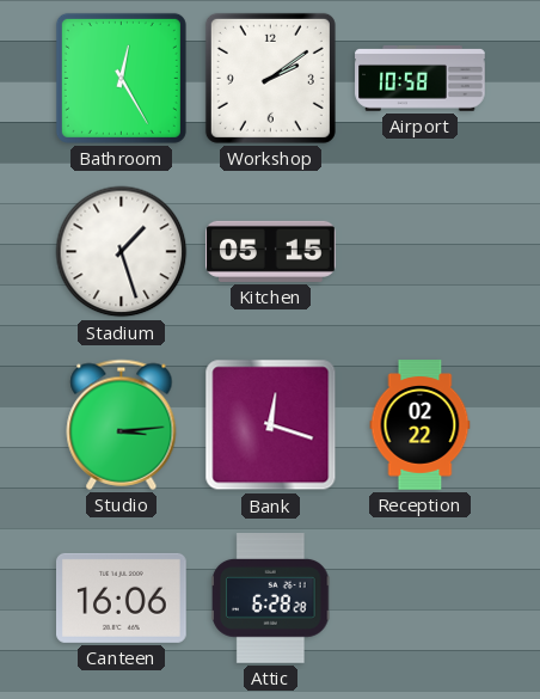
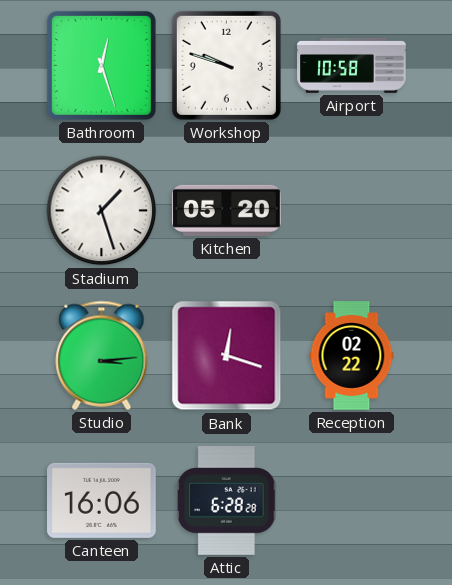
Bathroom: 12:25 -> 12:27 (101, 65)
Workshop: 2:09 -> 9:48 (226, 65)
Kitchen: 05:15 -> 05:20 (227, 210)
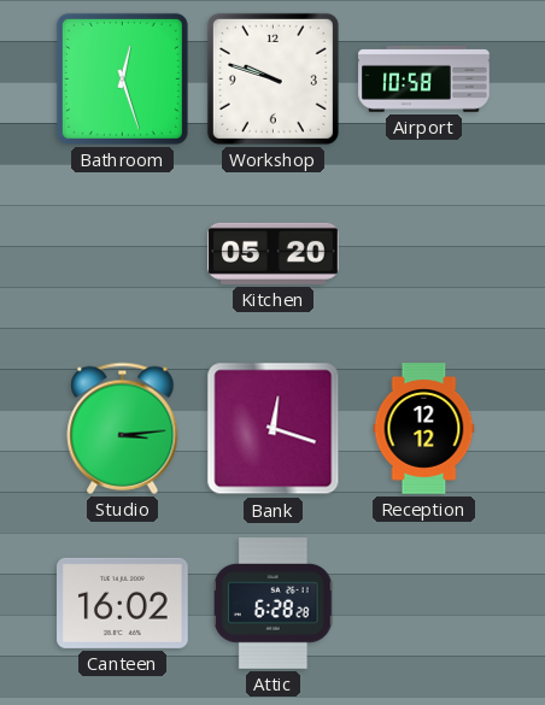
Stadium: 1:27 -> none (102, 211)
Reception: 02:22 -> 12:12 (424, 429)
Canteen: 16:06 -> 16:02 (123, 603)
